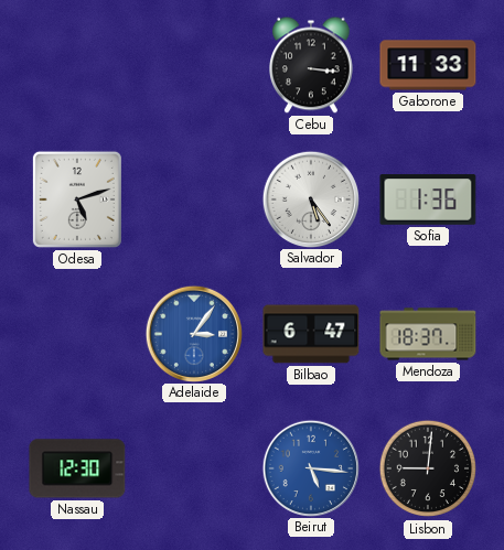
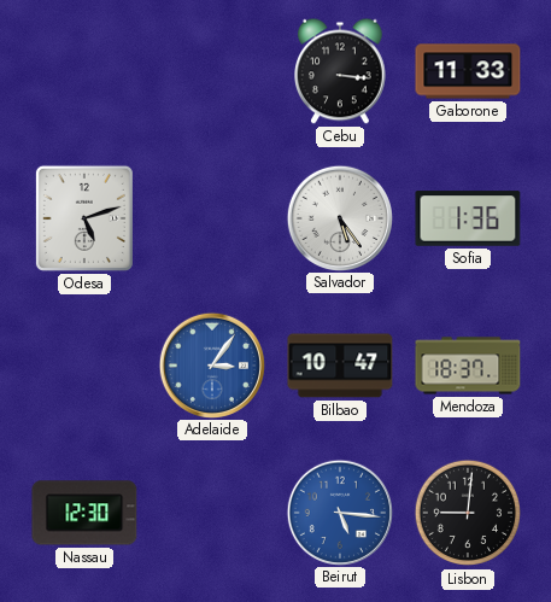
Bilbao: 6:47 -> 10:47 (340, 366)
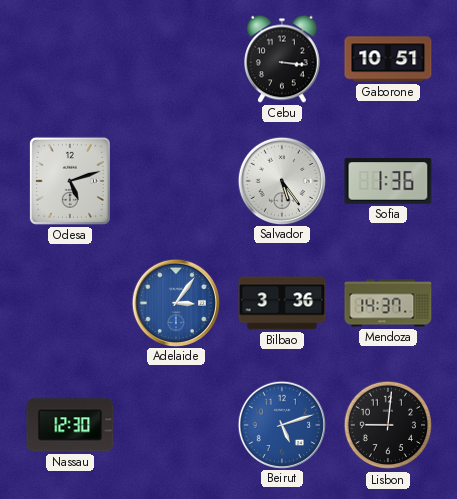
Gaborone: 11:33 -> 10:51 (388, 59)
Bilbao: 10:47 -> 3:36 (282, 303)
Mendoza: 18:37 -> 14:37 (388, 303)
Beirut: 5:16 -> 5:12 (281, 424)
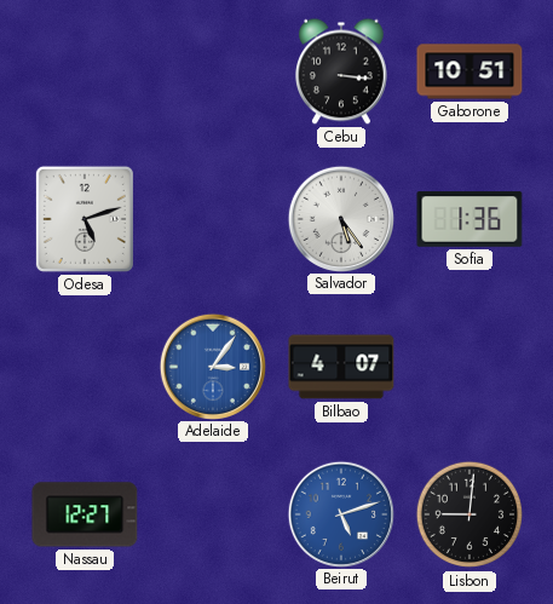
Bilbao: 3:36 -> 4:07 (341, 367)
Mendoza: 14:37 -> none (388, 303)
Nassau: 12:30 -> 12:27 (85, 514)
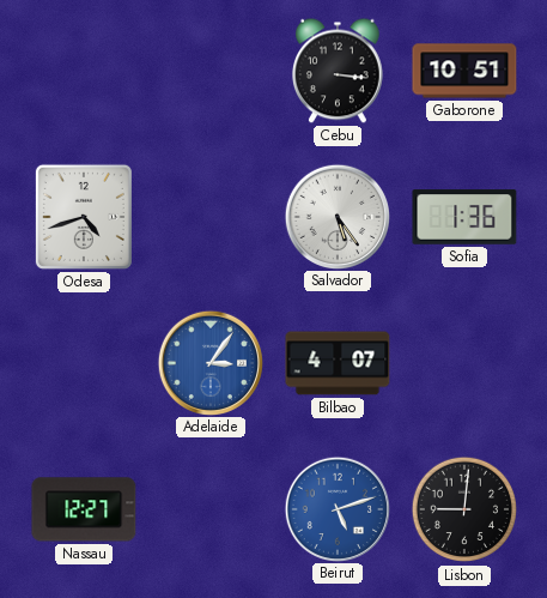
Odesa: 5:12 -> 4:42 (84, 217)
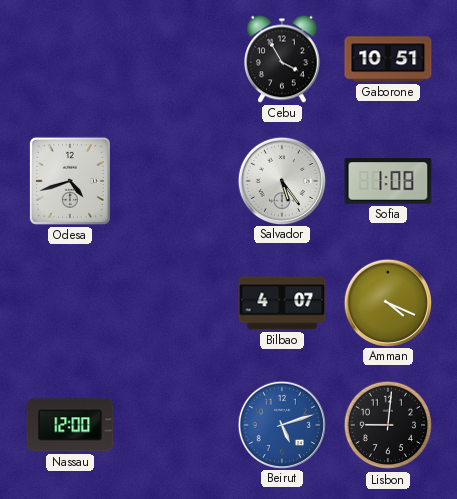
Cebu: 3:16 -> 3:55 (283, 59)
Sofia: 1:36 -> 1:08 (388, 181)
Adelaide: 3:06 -> none (209, 362)
Amman: none -> 4:19 (387, 302)
Nassau: 12:27 -> 12:00 (70, 425)
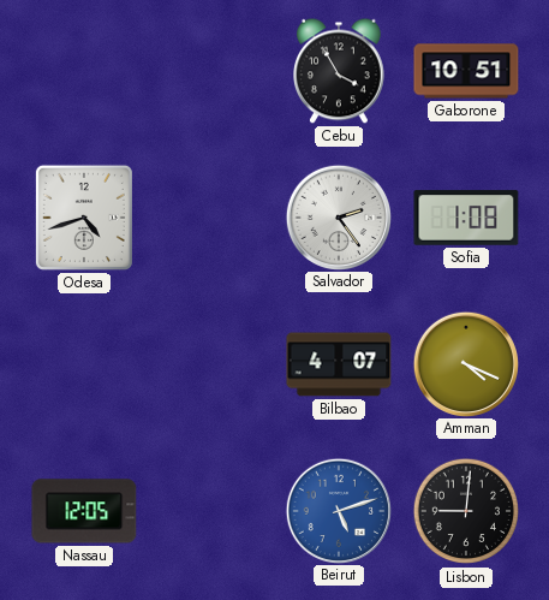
Salvador: 5:24 -> 2:24 (338, 216)
Nassau: 12:00 -> 12:05 (84, 511)
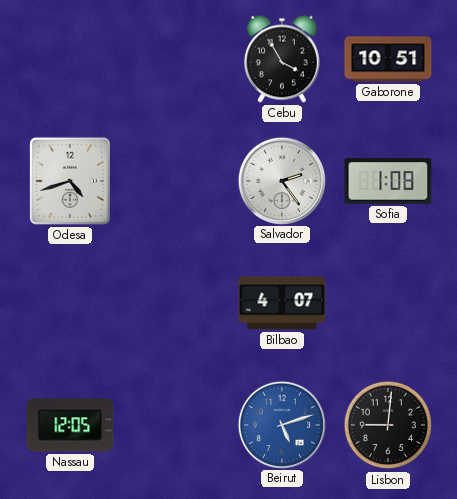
Amman: 4:19 -> none (465, 363)
